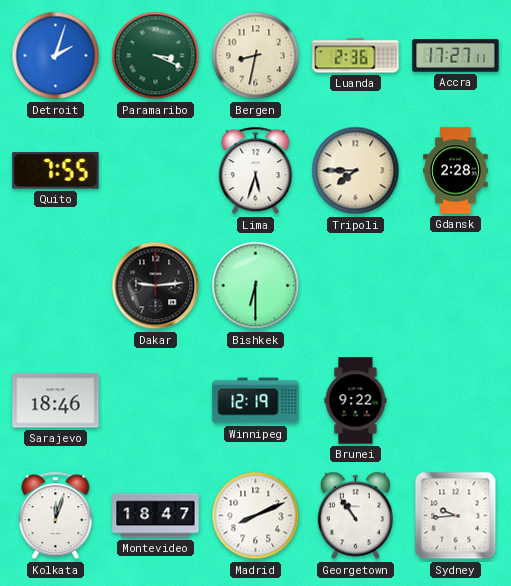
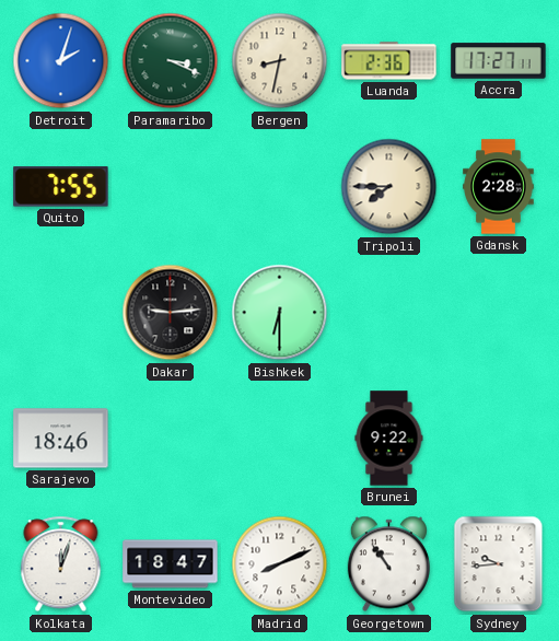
Lima: 5:33 -> none (256, 171)
Winnipeg: 12:19 -> none (256, 401)
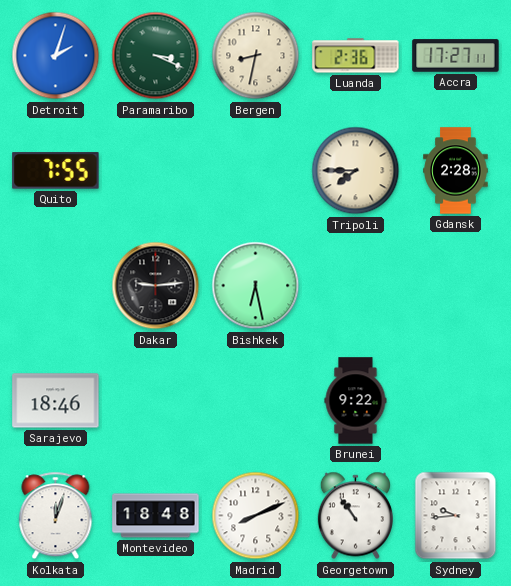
Bishkek: 6:30 -> 6:28 (256, 286)
Montevideo: 18:47 -> 18:48 (156, 516)
